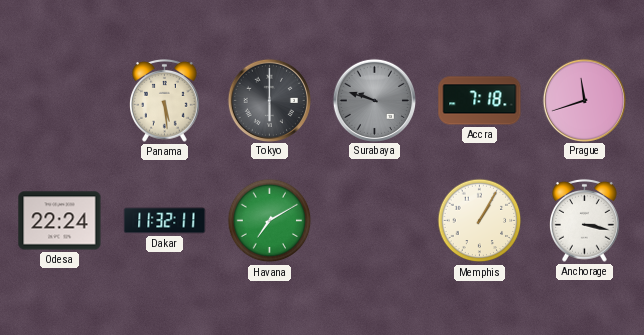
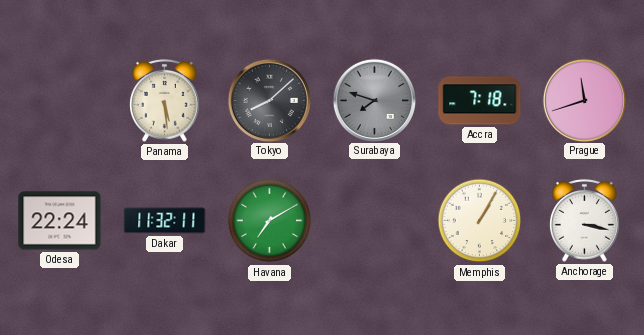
Tokyo: 6:00 -> 8:08 (269, 100)
Surabaya: 9:48 -> 7:48 (374, 100)
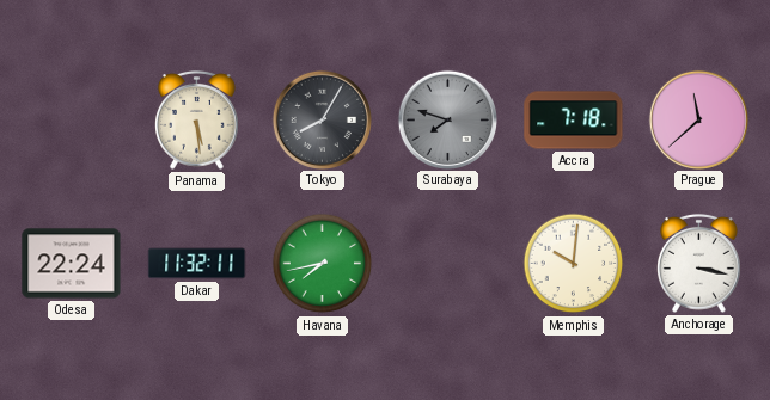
Tokyo: 8:08 -> 8:05 (322, 119)
Prague: 11:42 -> 11:38 (698, 119)
Havana: 7:10 -> 7:43 (323, 264)
Memphis: 1:05 -> 10:01 (574, 264)
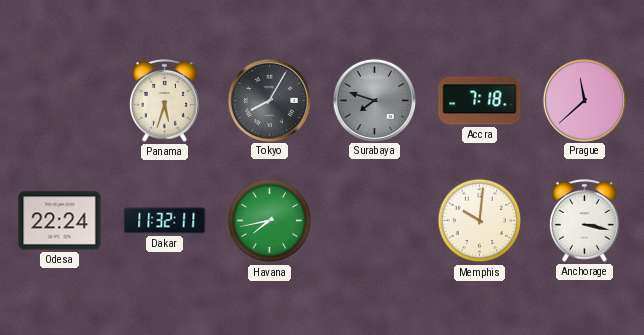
Panama: 5:29 -> 5:33 (165, 100)
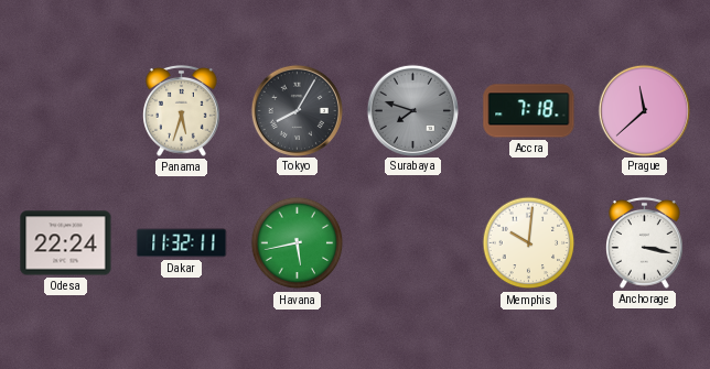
Havana: 7:43 -> 5:43 (298, 243)
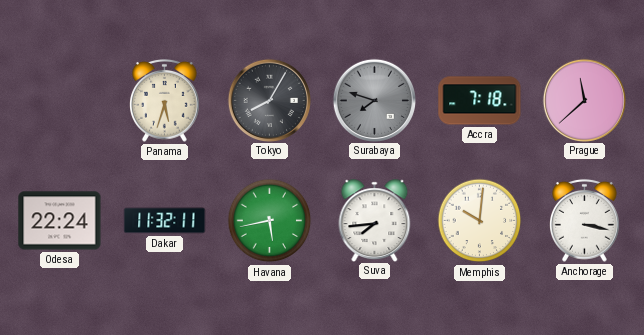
Suva: none -> 7:44 (375, 220)
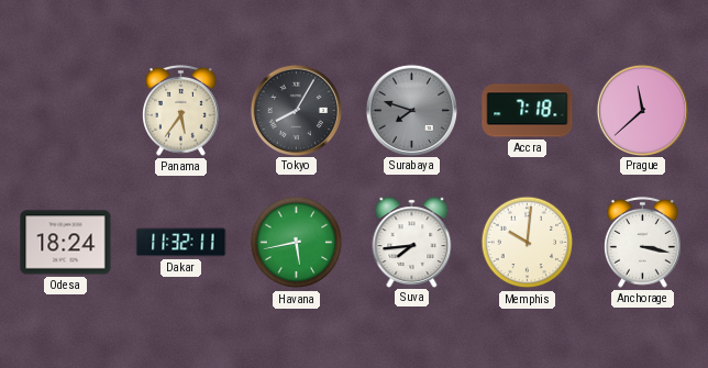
Panama: 5:33 -> 5:36 (181, 110)
Odesa: 22:24 -> 18:24 (66, 243)
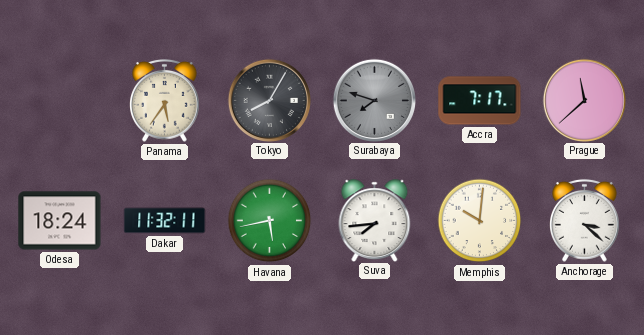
Accra: 7:18 -> 7:17 (480, 101)
Anchorage: 3:17 -> 3:22 (585, 220)
